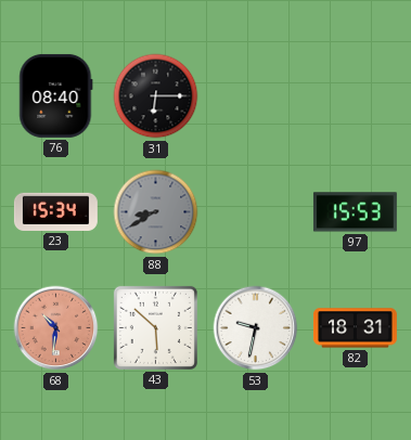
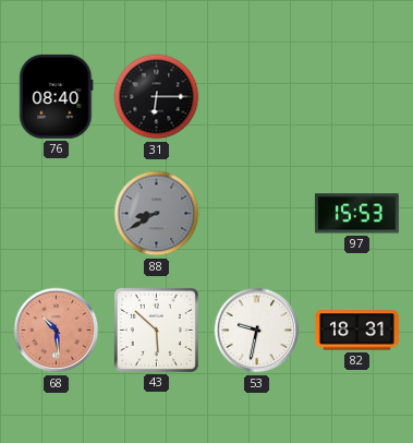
23: 15:34 -> none (55, 211)
68: 10:31 -> 10:29 (57, 331)
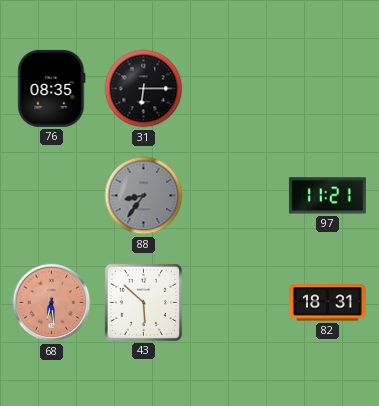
76: 08:40 -> 08:35 (52, 88)
88: 8:40 -> 8:36 (144, 196)
97: 15:53 -> 11:21 (327, 196)
68: 10:29 -> 6:29 (52, 303)
53: 9:32 -> none (257, 331)
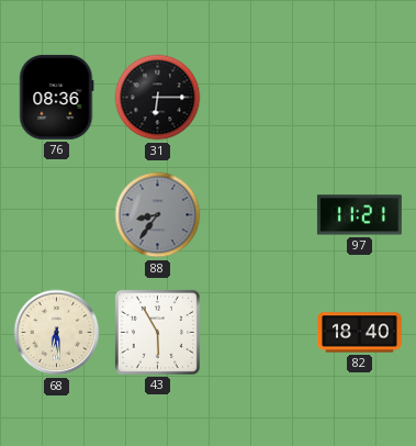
76: 08:35 -> 08:36 (57, 97)
68 dial: salmon -> cream (57, 333)
43: 5:52 -> 5:55 (157, 332)
82: 18:31 -> 18:40 (359, 333)
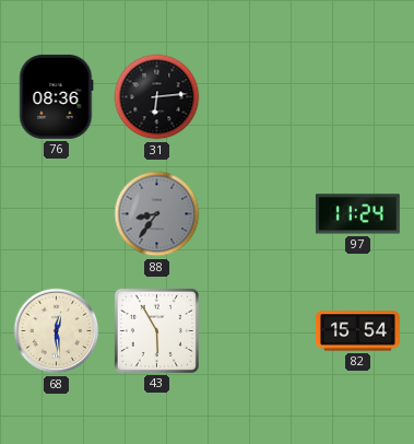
31: 6:15 -> 6:14 (157, 97)
97: 11:21 -> 11:24 (357, 214)
68: 6:29 -> 12:29 (57, 331)
82: 18:40 -> 15:54 (357, 331)
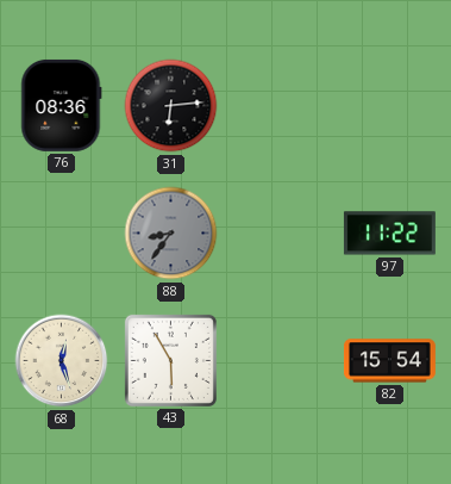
97: 11:24 -> 11:22 (389, 234)
68: 12:29 -> 12:27 (62, 361)
